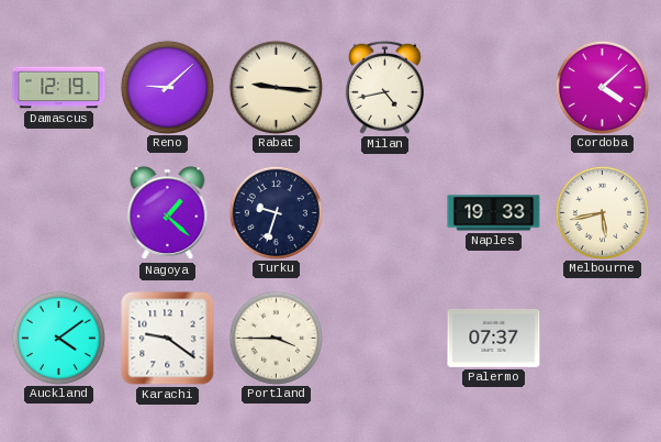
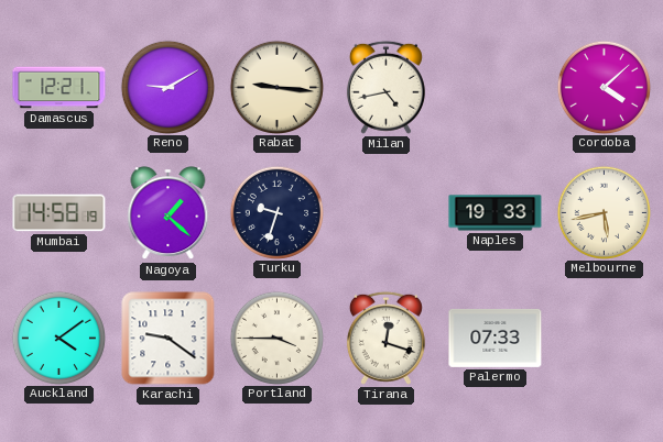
Damascus: 12:19 -> 12:21 (59, 88)
Reno: 9:08 -> 9:10 (167, 87)
Mumbai: none -> 14:58 (59, 213)
Tirana: none -> 12:18 (385, 338)
Palermo: 07:37 -> 07:33 (496, 338)
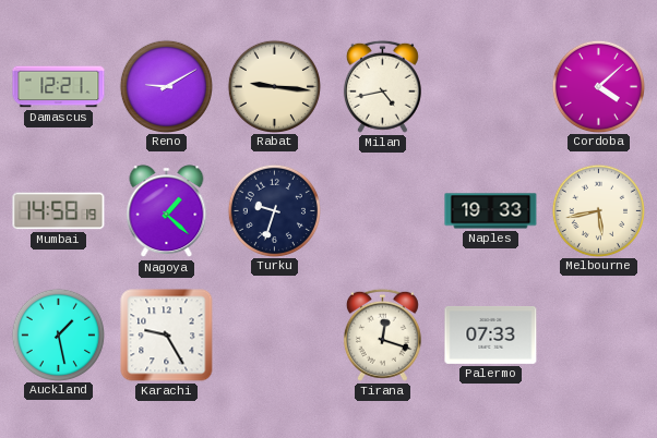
Auckland: 4:09 -> 1:28 (58, 334)
Karachi: 9:21 -> 9:25 (167, 336)
Portland: 3:45 -> none (276, 338)
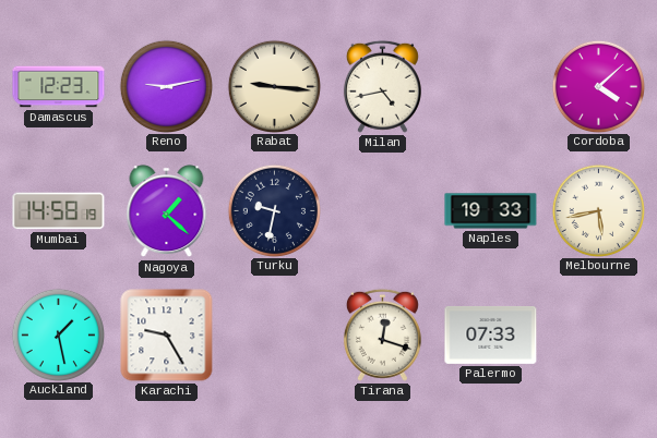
Damascus: 12:21 -> 12:23 (59, 87)
Reno: 9:10 -> 9:13 (166, 86)
Turku: 9:33 -> 9:32 (274, 210)
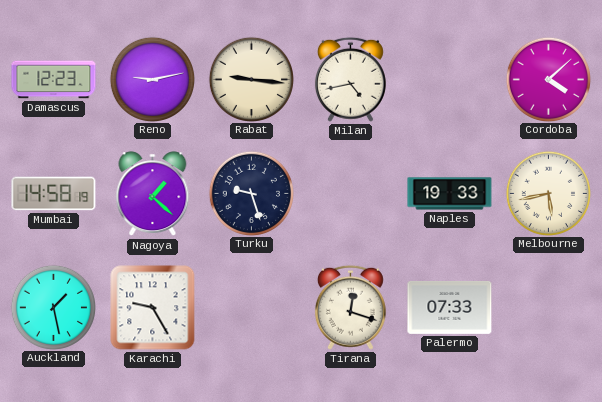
Turku: 9:32 -> 9:27 (251, 193)
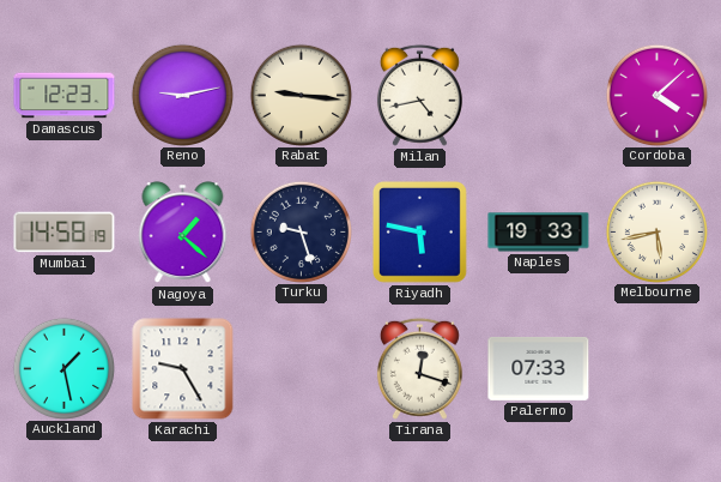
Riyadh: none -> 5:47 (419, 231)
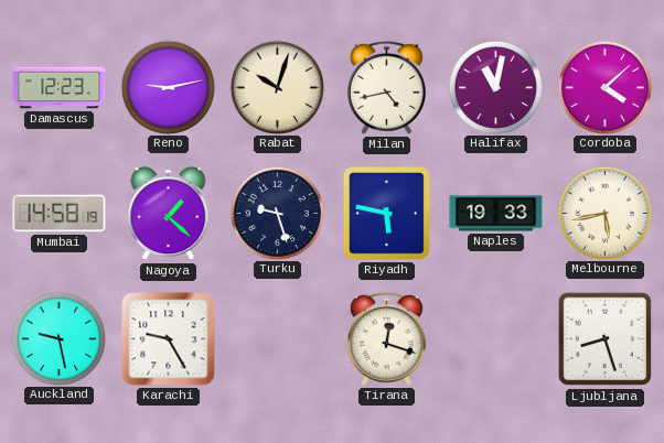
Rabat: 9:16 -> 10:03 (277, 87)
Halifax: none -> 11:02 (495, 87)
Auckland: 1:28 -> 9:28 (58, 338)
Palermo: 07:33 -> none (539, 368)
Ljubljana: none -> 8:27 (606, 339)
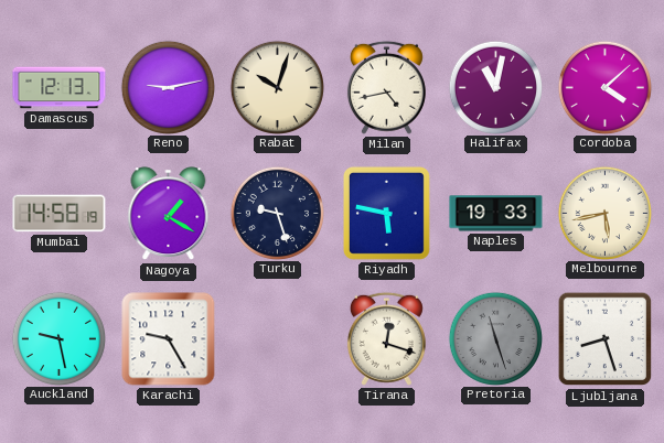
Damascus: 12:23 -> 12:13 (60, 88)
Nagoya: 1:22 -> 1:20 (169, 214)
Pretoria: none -> 11:27 (495, 338)
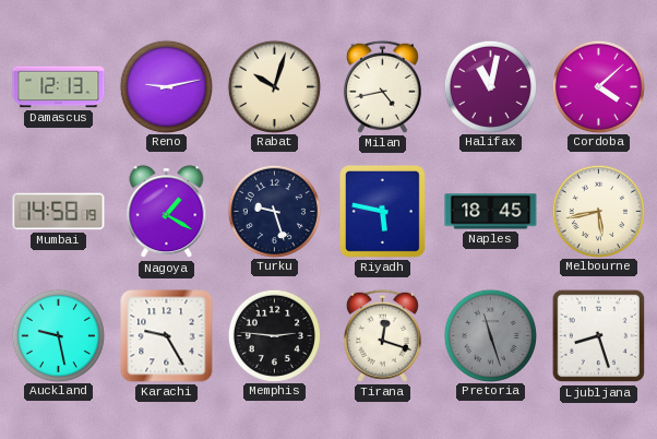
Naples: 19:33 -> 18:45 (491, 212)
Memphis: none -> 2:46 (274, 335)
